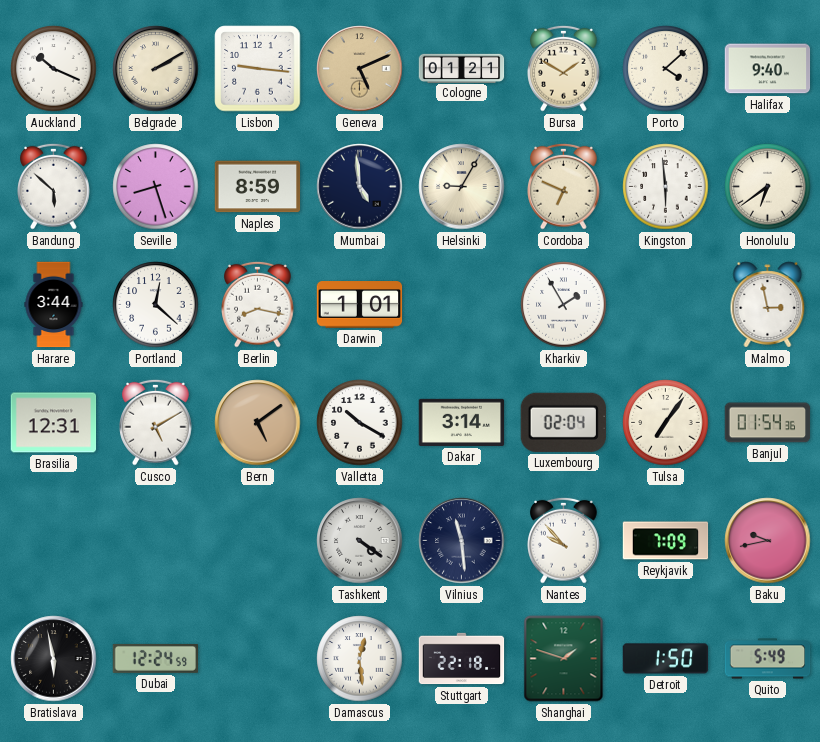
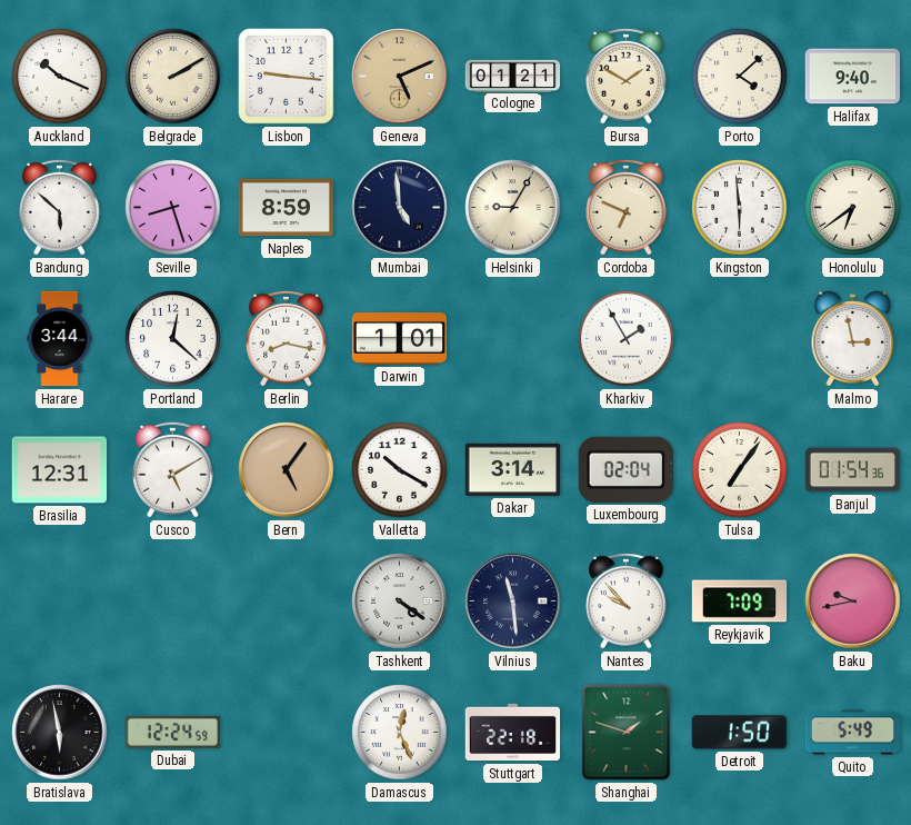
Bern: 5:09 -> 5:06 (287, 470)
Damascus: 12:29 -> 12:26 (400, 733)
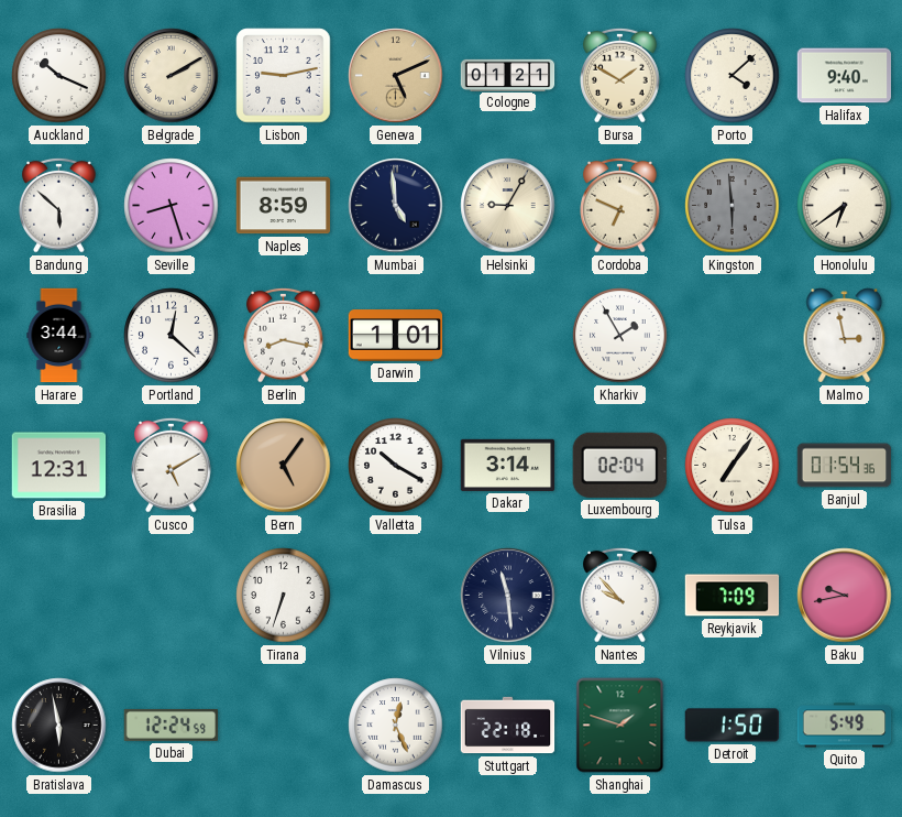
Lisbon: 9:16 -> 9:13 (284, 76)
Kingston dial: white -> grey (733, 206)
Tirana: none -> 6:33 (284, 596)
Tashkent: 4:21 -> none (400, 602)
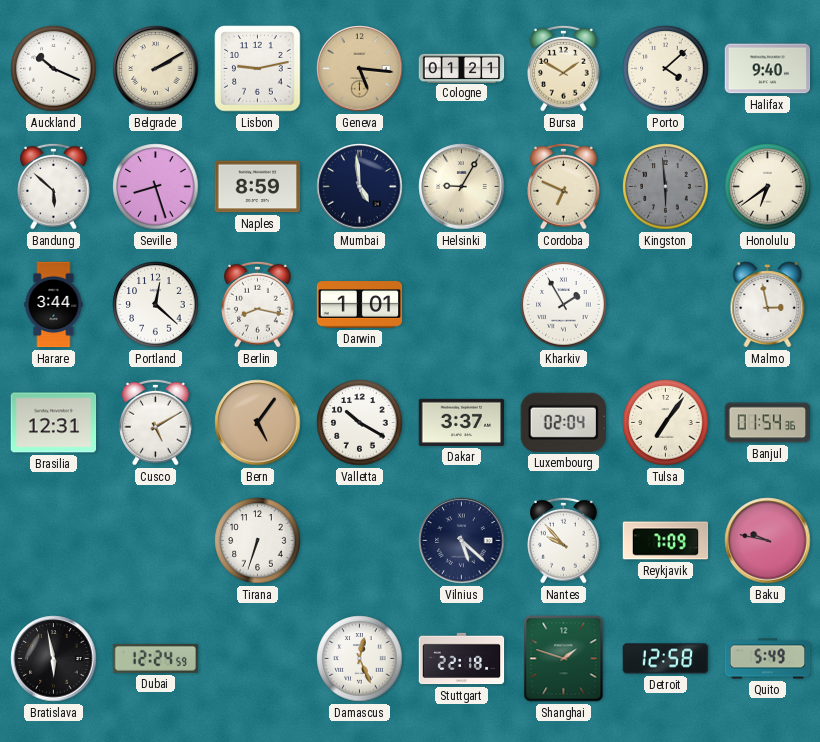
Geneva: 5:11 -> 5:16 (360, 69)
Dakar: 3:14 -> 3:37 (462, 422)
Vilnius: 11:29 -> 5:22 (462, 541)
Baku: 9:43 -> 9:47 (768, 541)
Detroit: 1:50 -> 12:58 (666, 659)
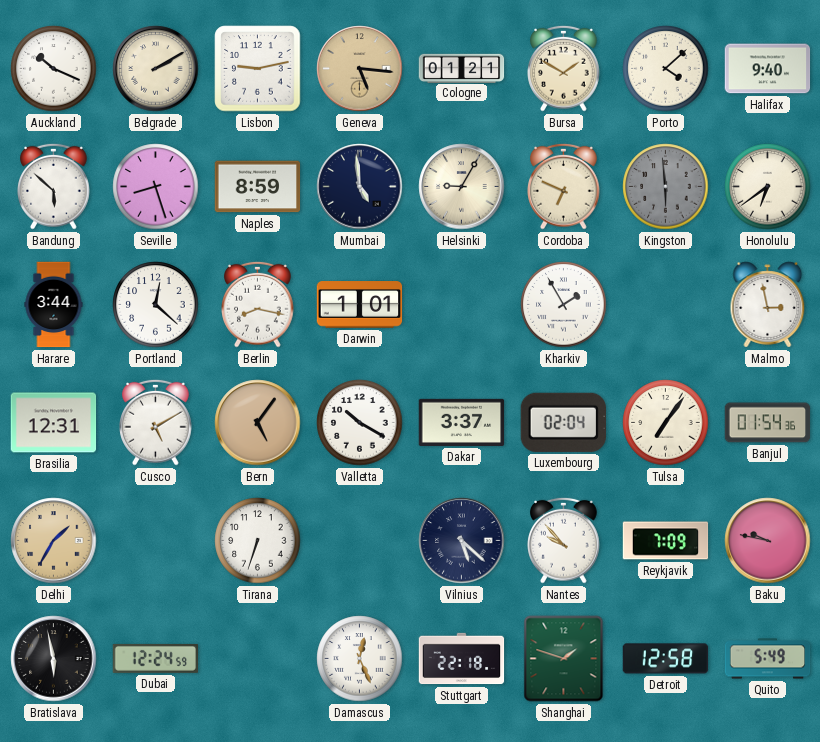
Delhi: none -> 1:35 (54, 541)
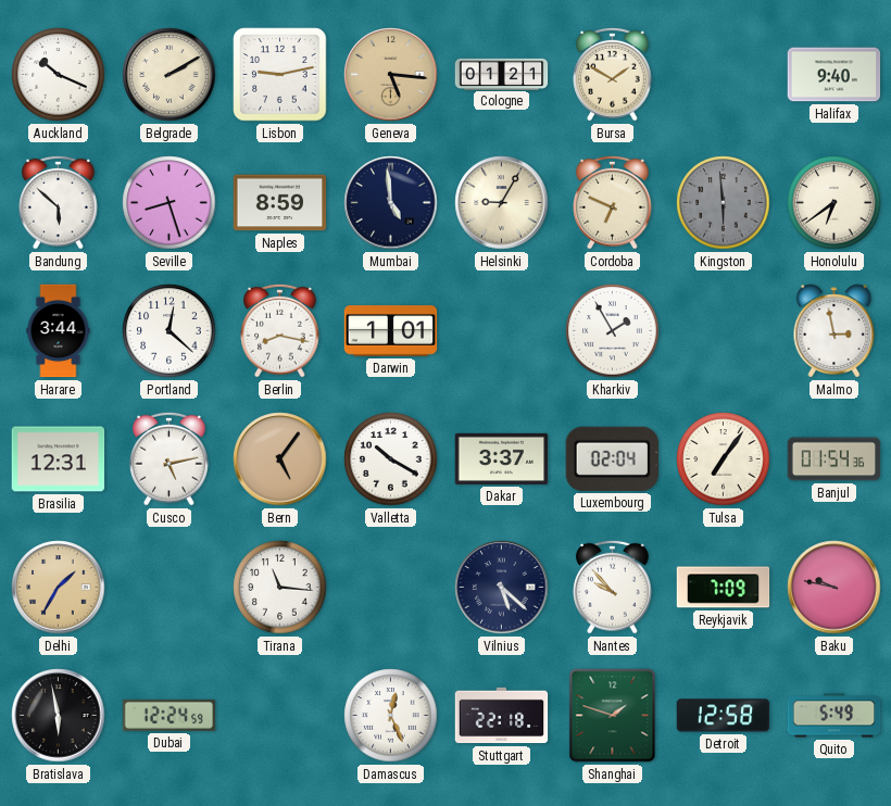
Porto: 4:08 -> none (666, 69)
Cusco: 5:10 -> 5:13 (170, 458)
Tirana: 6:33 -> 11:16 (280, 588)
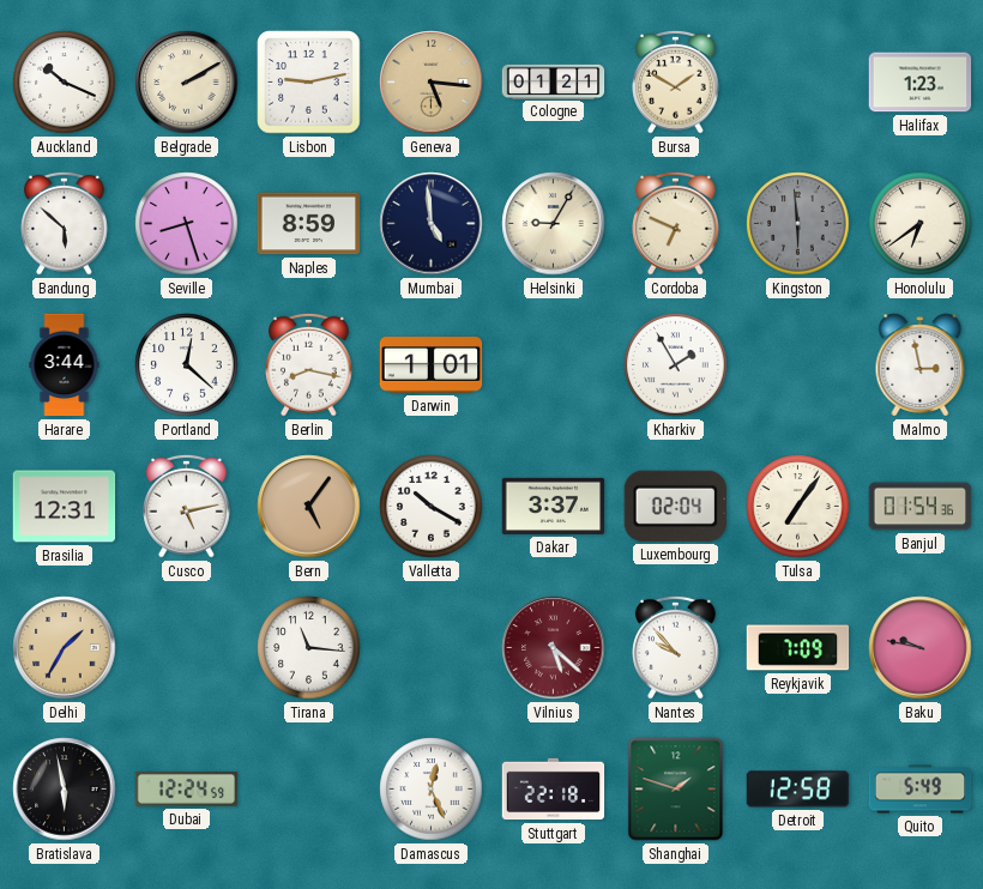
Halifax: 9:40 -> 1:23 (921, 83)
Vilnius dial: navy -> burgundy (554, 648)
